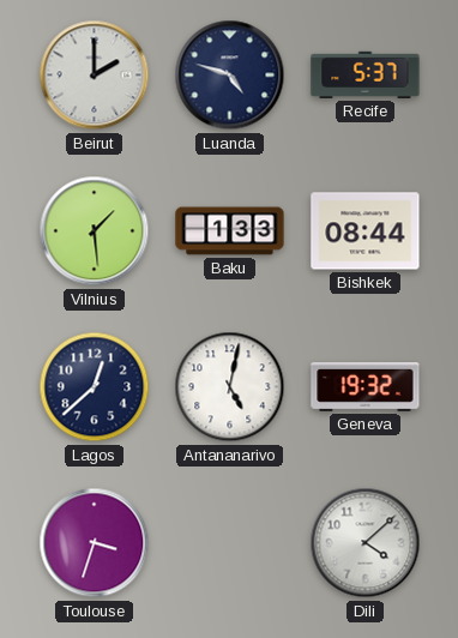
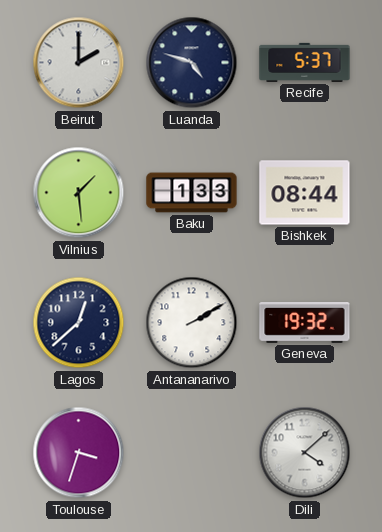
Antananarivo: 5:02 -> 2:10 (192, 323)
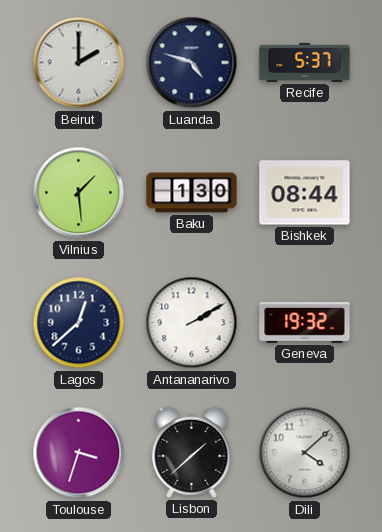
Baku: 1:33 -> 1:30 (192, 193)
Lisbon: none -> 1:38 (192, 452)
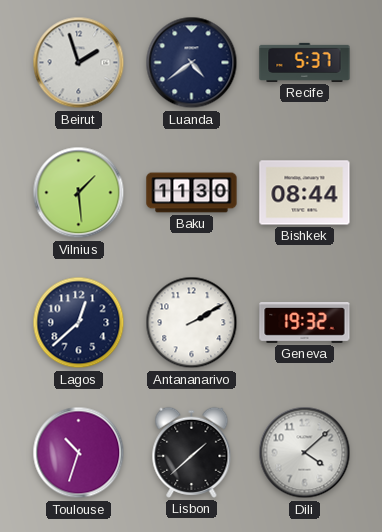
Beirut: 2:00 -> 1:57 (79, 63)
Luanda: 4:48 -> 4:39 (192, 63)
Baku: 1:30 -> 11:30 (192, 193)
Toulouse: 3:33 -> 10:33 (79, 453)
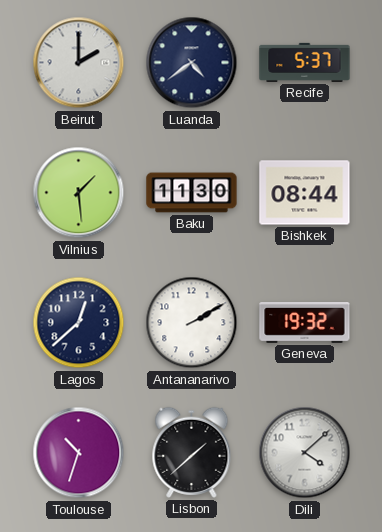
Beirut: 1:57 -> 2:00 (79, 63)
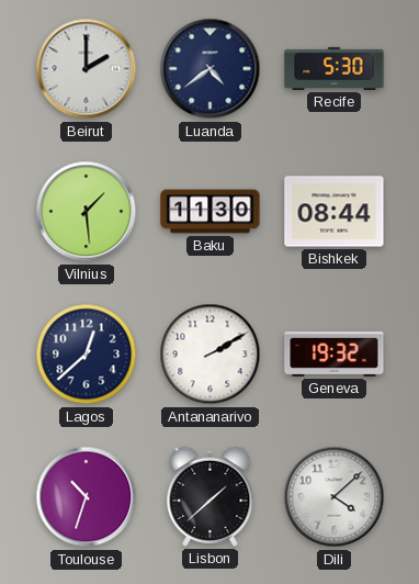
Recife: 5:37 -> 5:30 (335, 68)
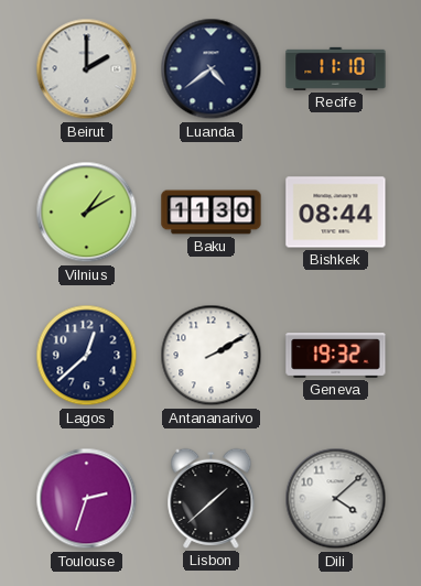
Recife: 5:30 -> 11:10 (336, 68)
Vilnius: 1:29 -> 1:10 (87, 213)
Toulouse: 10:33 -> 2:33 (87, 499)
